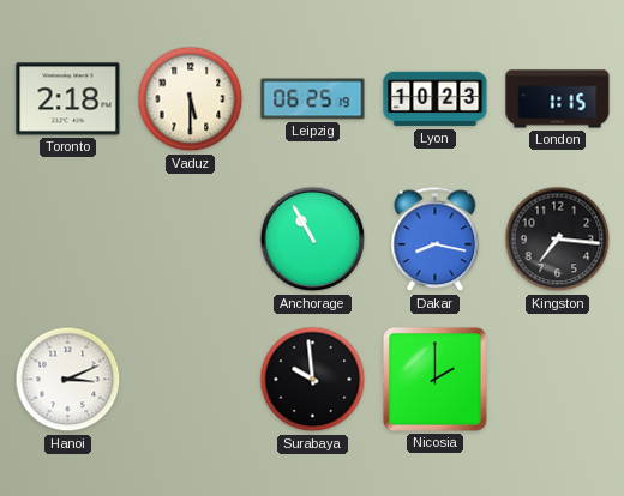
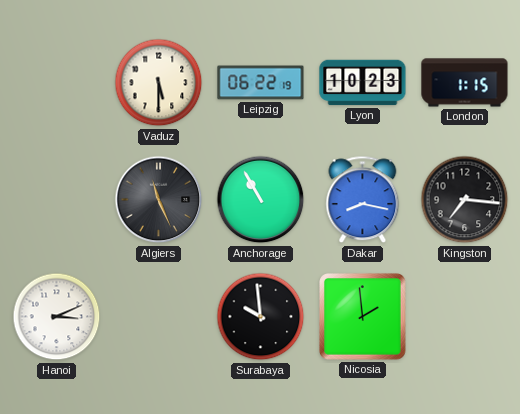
Toronto: 2:18 -> none (68, 99)
Leipzig: 06:25 -> 06:22 (261, 83)
Algiers: none -> 11:26 (159, 200)
Nicosia: 2:00 -> 1:59 (363, 317)
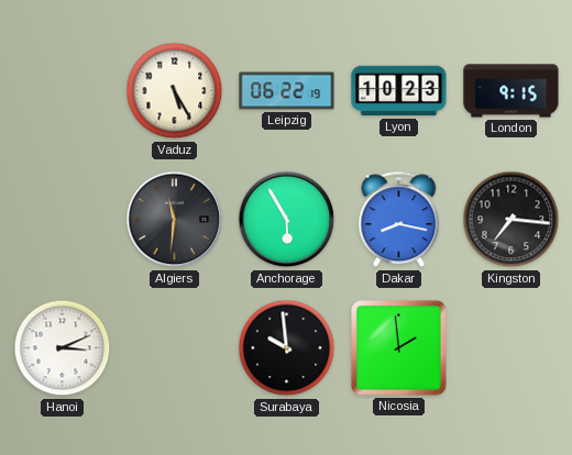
Vaduz: 5:30 -> 5:25 (175, 91)
London: 1:15 -> 9:15 (512, 91)
Algiers: 11:26 -> 11:31 (175, 220)
Anchorage: 10:55 -> 5:55 (287, 220)
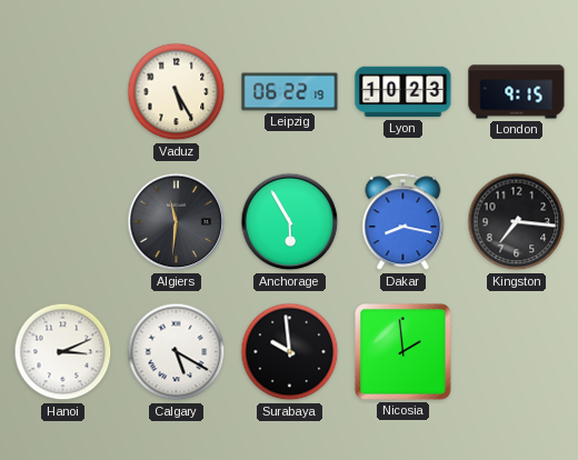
Calgary: none -> 5:20 (177, 352)
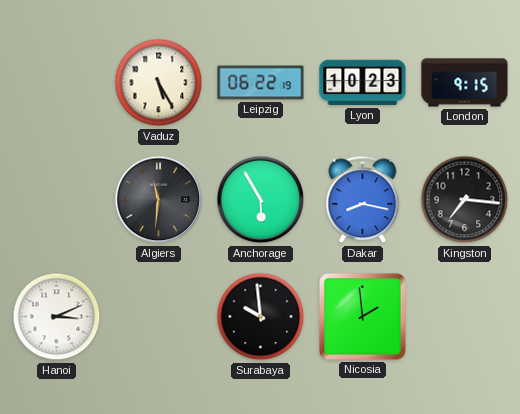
Calgary: 5:20 -> none (177, 352)
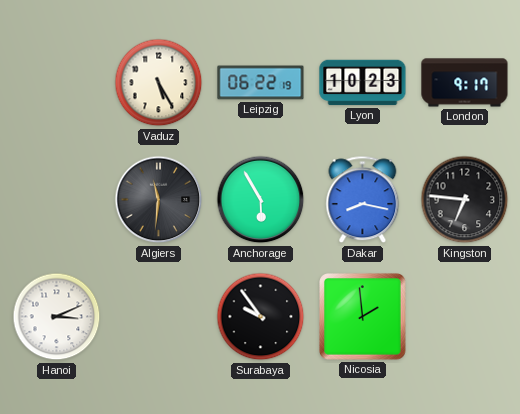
London: 9:15 -> 9:17 (465, 83)
Kingston: 7:16 -> 6:46 (465, 200)
Surabaya: 9:59 -> 9:54 (261, 317)
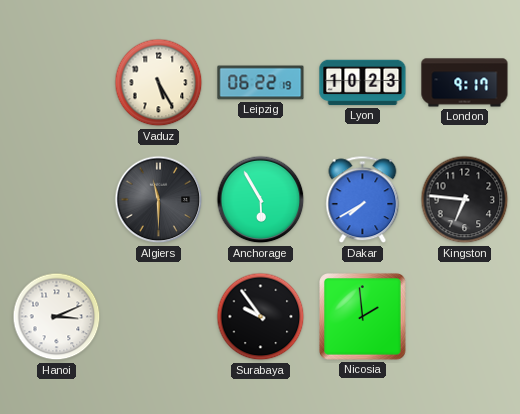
Algiers: 11:31 -> 11:30 (159, 200)
Dakar: 8:17 -> 7:40 (363, 200)
